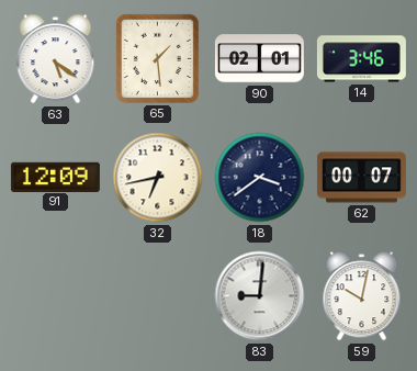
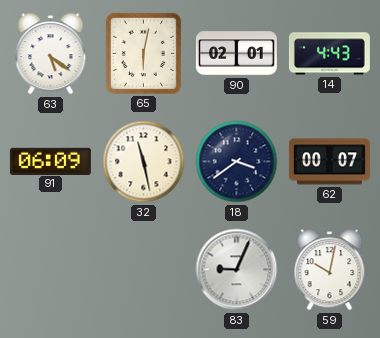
65: 1:29 -> 6:02 (143, 53)
14: 3:46 -> 4:43 (329, 54)
91: 12:09 -> 06:09 (50, 161)
32: 6:43 -> 11:28 (144, 162)
83: 9:01 -> 9:04 (237, 270)
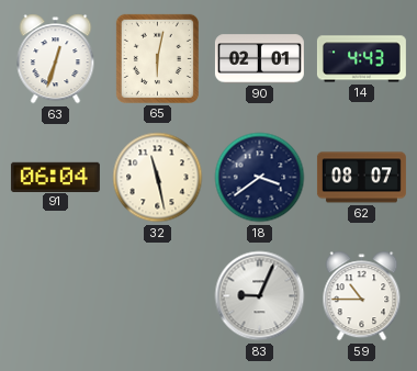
63: 5:21 -> 12:33 (56, 59)
91: 06:09 -> 06:04 (55, 177)
62: 00:07 -> 08:07 (361, 178)
59: 10:02 -> 10:45 (362, 296)
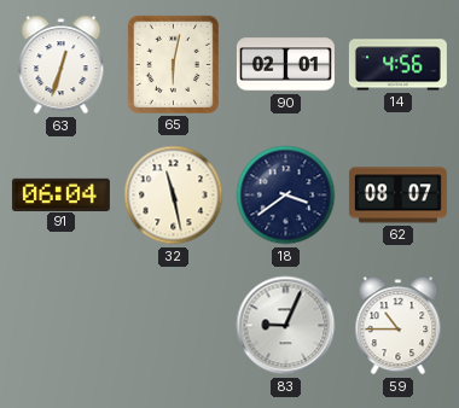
14: 4:43 -> 4:56 (397, 65)
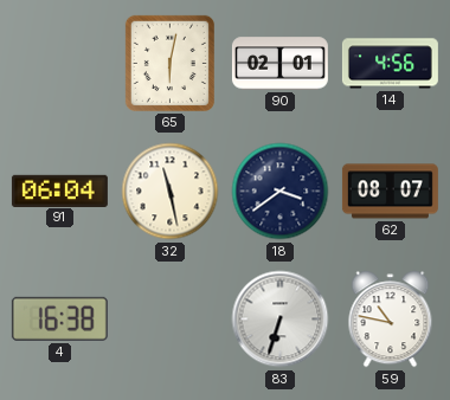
63: 12:33 -> none (62, 65)
4: none -> 16:38 (59, 318)
83: 9:04 -> 6:33 (281, 320)
59: 10:45 -> 10:47 (391, 320)
